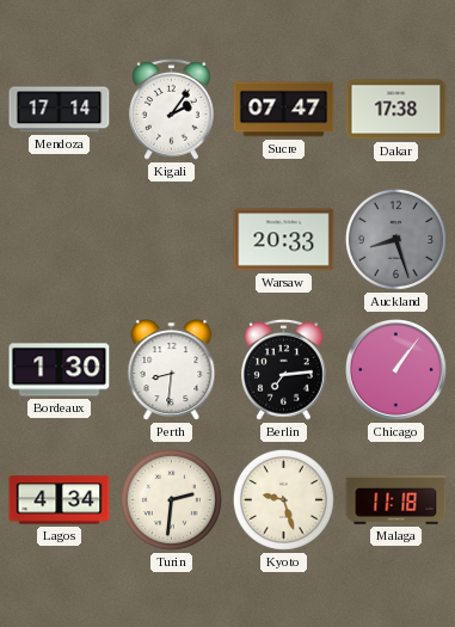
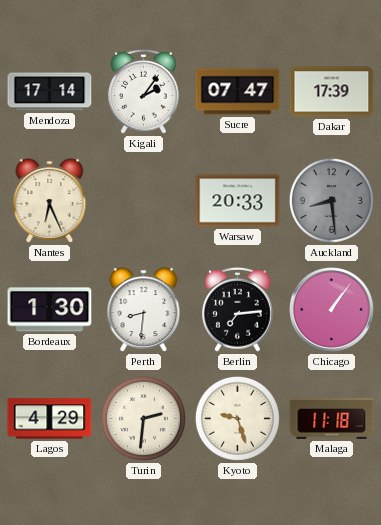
Dakar: 17:38 -> 17:39 (332, 92)
Nantes: none -> 6:26 (50, 201)
Auckland: 8:27 -> 8:29 (331, 200)
Lagos: 4:34 -> 4:29 (50, 419)
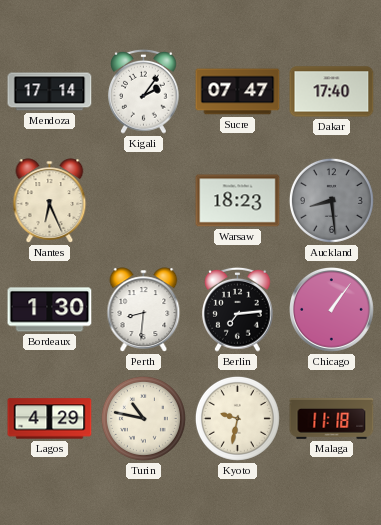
Dakar: 17:39 -> 17:40 (332, 92)
Warsaw: 20:33 -> 18:23 (238, 201)
Turin: 2:31 -> 10:47 (143, 418)
Kyoto: 9:27 -> 9:32 (237, 418)
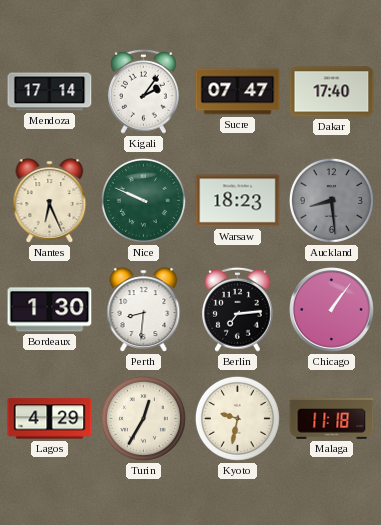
Nice: none -> 9:49 (143, 200)
Turin: 10:47 -> 12:35 (143, 418)
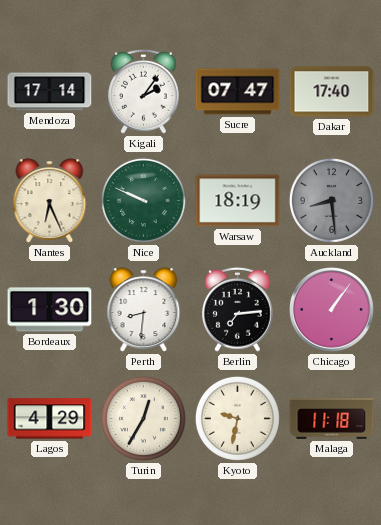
Warsaw: 18:23 -> 18:19 (238, 201)
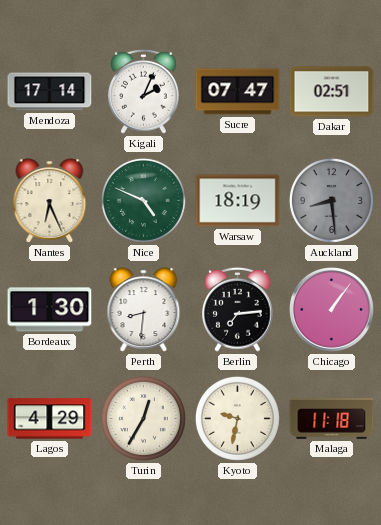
Kigali: 2:06 -> 2:04 (144, 91)
Dakar: 17:40 -> 02:51 (332, 92)
Nice: 9:49 -> 4:49 (143, 200)
